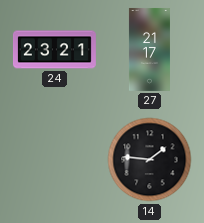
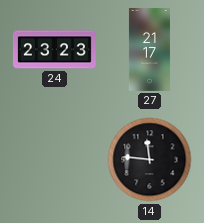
24: 23:21 -> 23:23 (54, 50)
14: 1:46 -> 11:46 (150, 160)
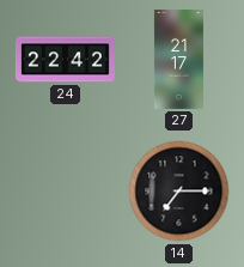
24: 23:23 -> 22:42 (65, 60)
14: 11:46 -> 7:15 (179, 192)
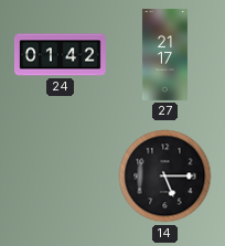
24: 22:42 -> 01:42 (60, 55)
14: 7:15 -> 5:15 (165, 177)
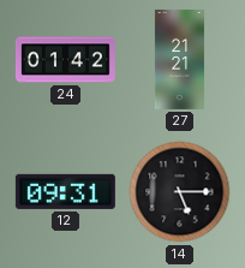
27: 21:17 -> 21:21 (179, 59)
12: none -> 09:31 (65, 191)
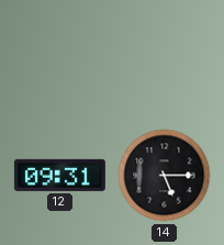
24: 01:42 -> none (65, 60)
27: 21:21 -> none (179, 59)
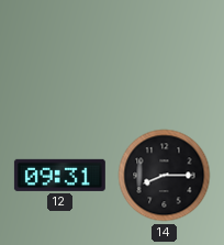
14: 5:15 -> 8:15 (165, 176)
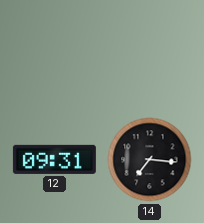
14: 8:15 -> 7:16 (150, 160)
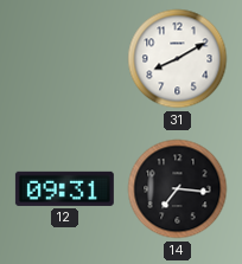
31: none -> 8:10 (178, 59)
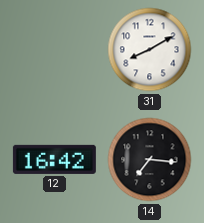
12: 09:31 -> 16:42 (54, 159)
